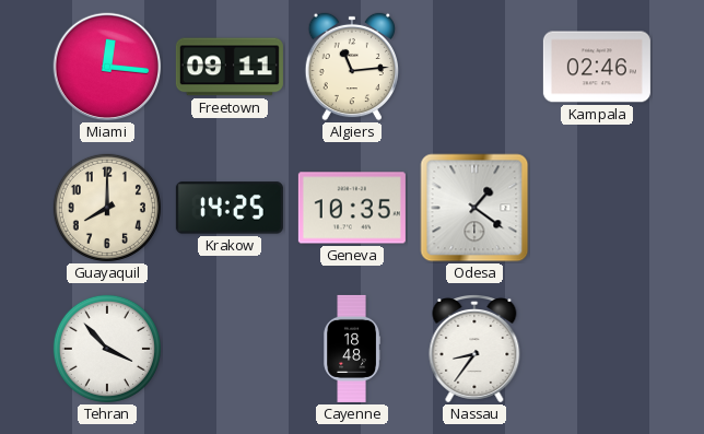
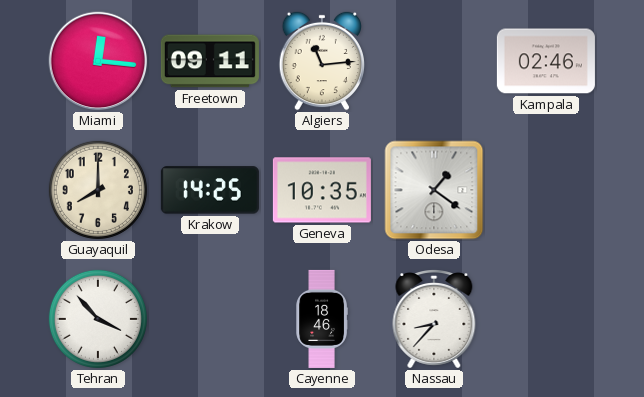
Cayenne: 18:48 -> 18:46 (321, 319)
Nassau: 8:36 -> 8:37 (434, 320)
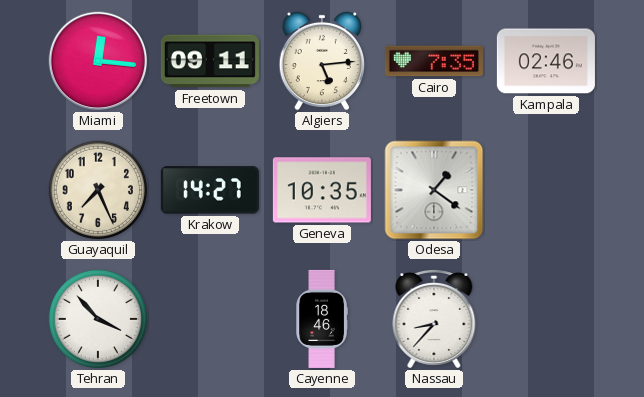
Algiers: 11:14 -> 5:14 (321, 61)
Cairo: none -> 7:35 (434, 61)
Guayaquil: 8:00 -> 7:26 (98, 190)
Krakow: 14:25 -> 14:27 (210, 190)
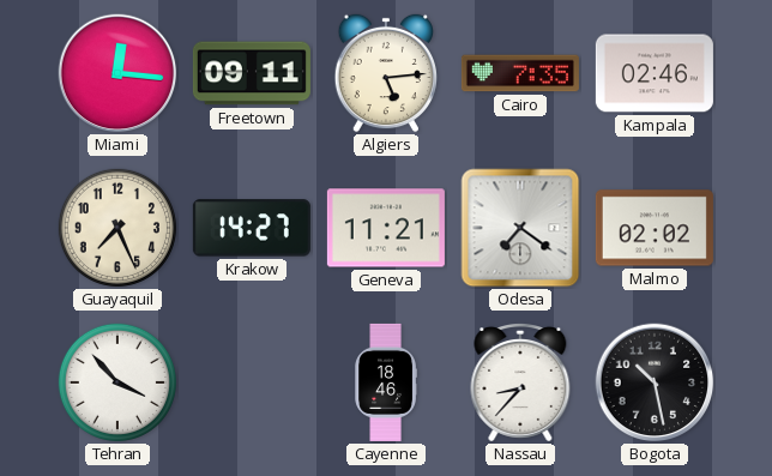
Geneva: 10:35 -> 11:21 (386, 228)
Odesa: 1:21 -> 7:21 (520, 228)
Malmo: none -> 02:02 (655, 228)
Bogota: none -> 10:28 (655, 382)
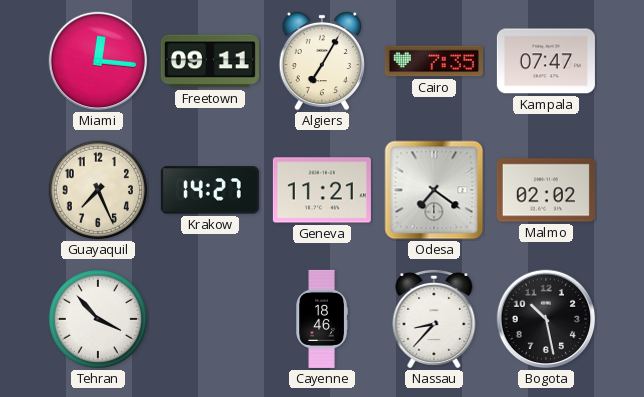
Algiers: 5:14 -> 7:05 (321, 61)
Kampala: 02:46 -> 07:47 (546, 61)
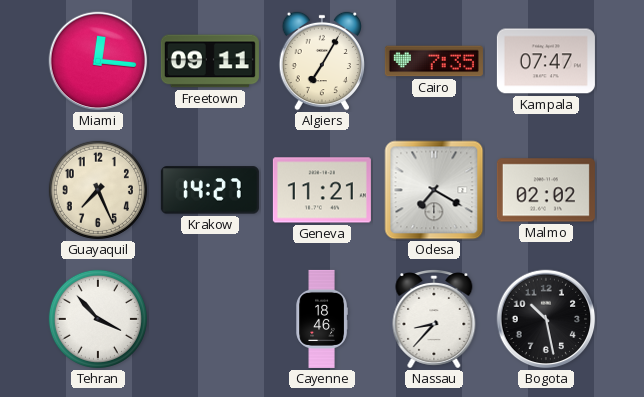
Odesa: 7:21 -> 7:20 (434, 190)
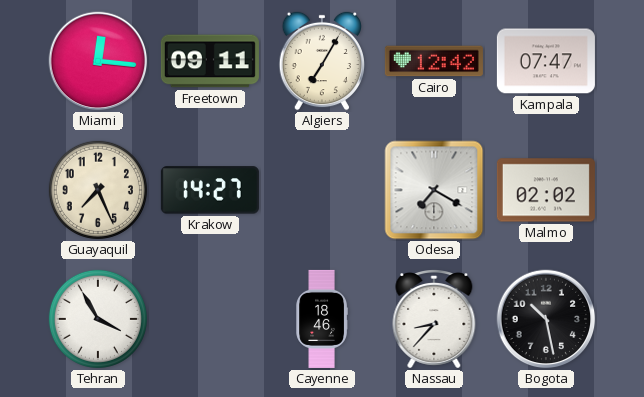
Cairo: 7:35 -> 12:42 (434, 61)
Geneva: 11:21 -> none (322, 190)
Tehran: 3:53 -> 3:55 (98, 319)
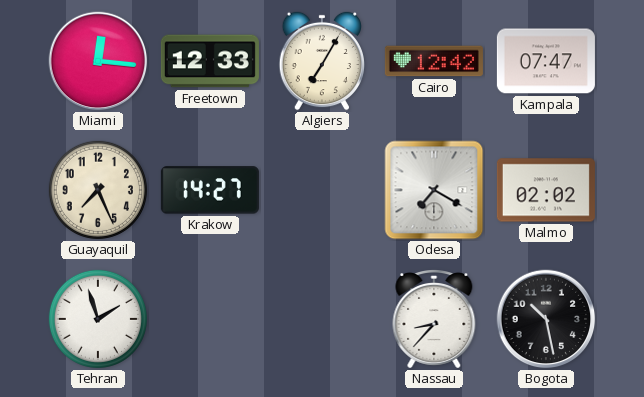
Freetown: 09:11 -> 12:33 (210, 61)
Tehran: 3:55 -> 1:57 (98, 319)
Cayenne: 18:46 -> none (321, 319)
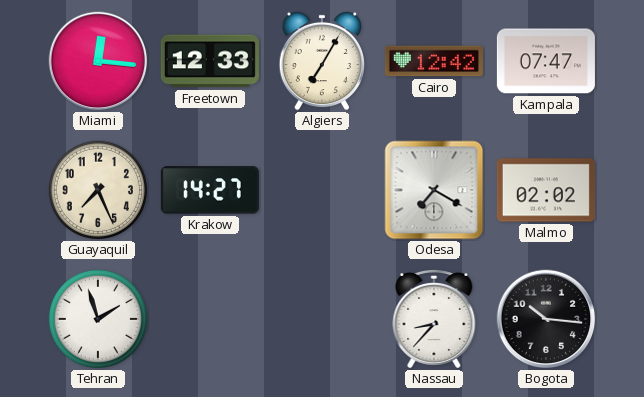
Bogota: 10:28 -> 10:16 (546, 319)
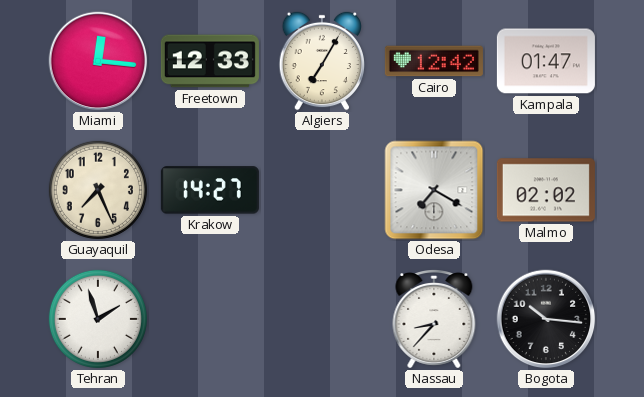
Kampala: 07:47 -> 01:47 (546, 61)
